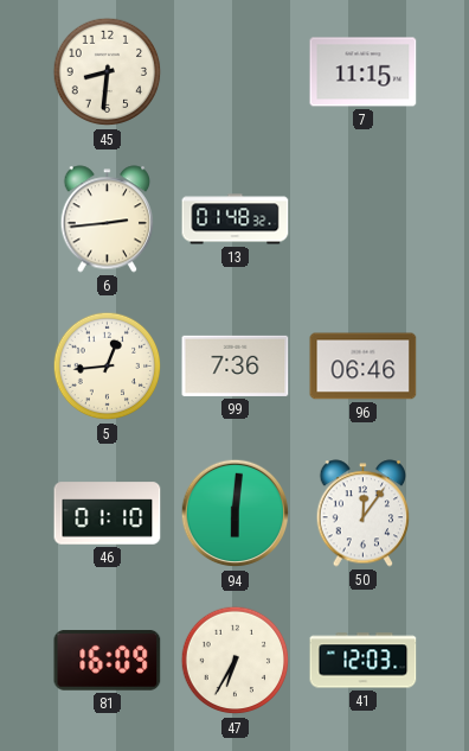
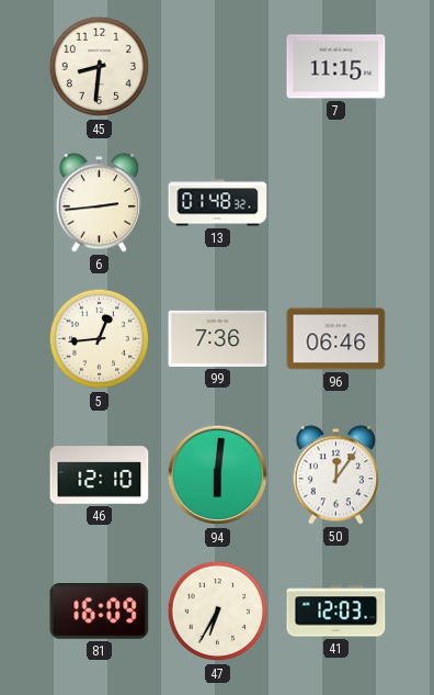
46: 01:10 -> 12:10 (100, 475)
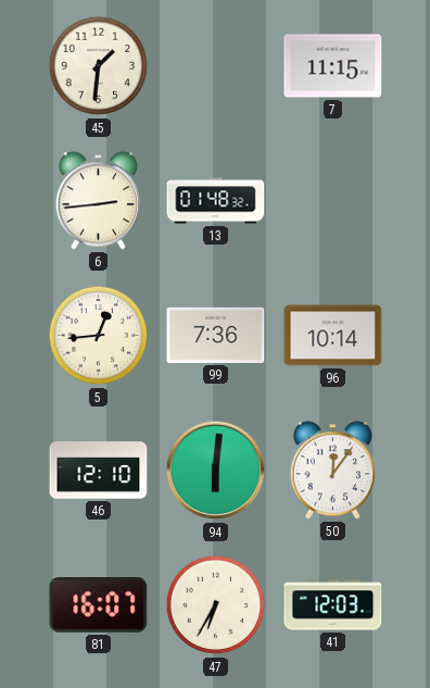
45: 8:31 -> 1:31 (99, 66)
96: 06:46 -> 10:14 (333, 336)
81: 16:09 -> 16:07 (99, 605)
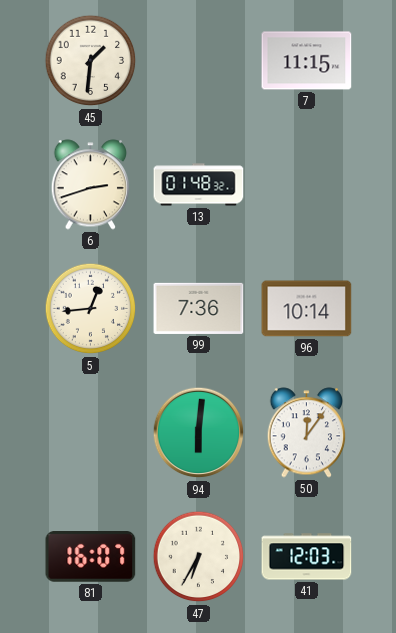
6: 2:44 -> 2:42 (91, 185)
46: 12:10 -> none (99, 471)
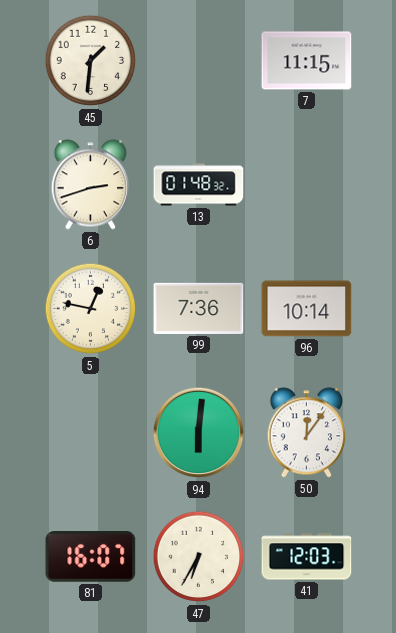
5: 12:44 -> 12:47 (91, 309)
